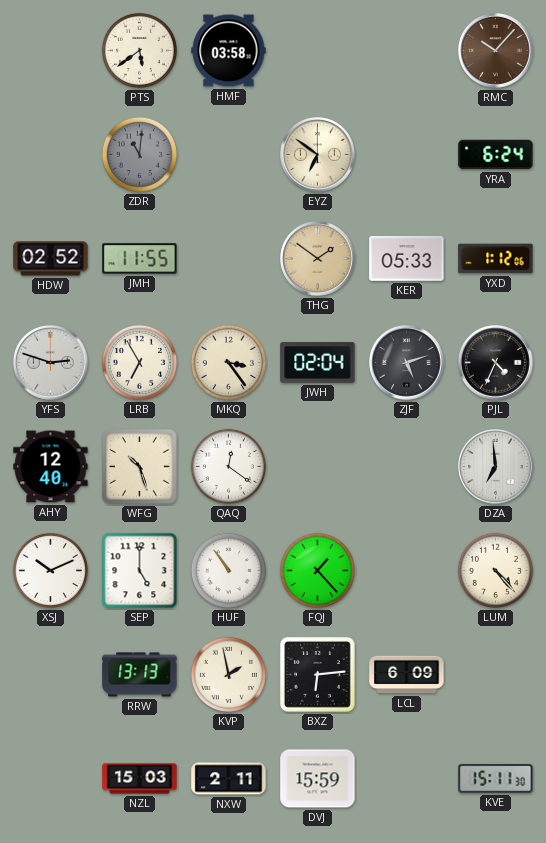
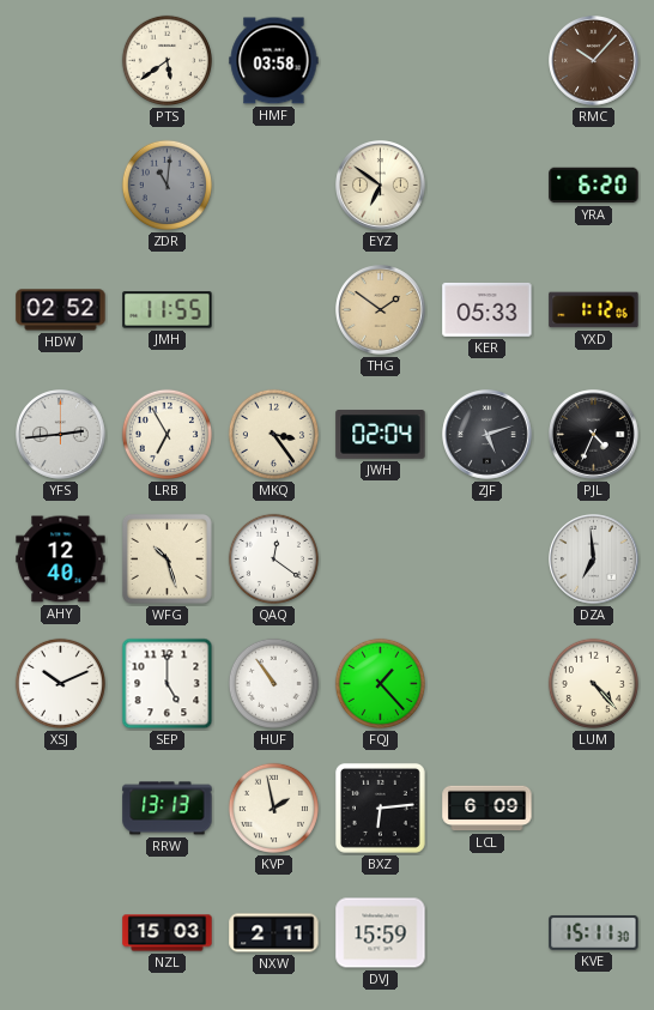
YRA: 6:24 -> 6:20 (594, 186)
YFS: 2:48 -> 2:44 (61, 435)
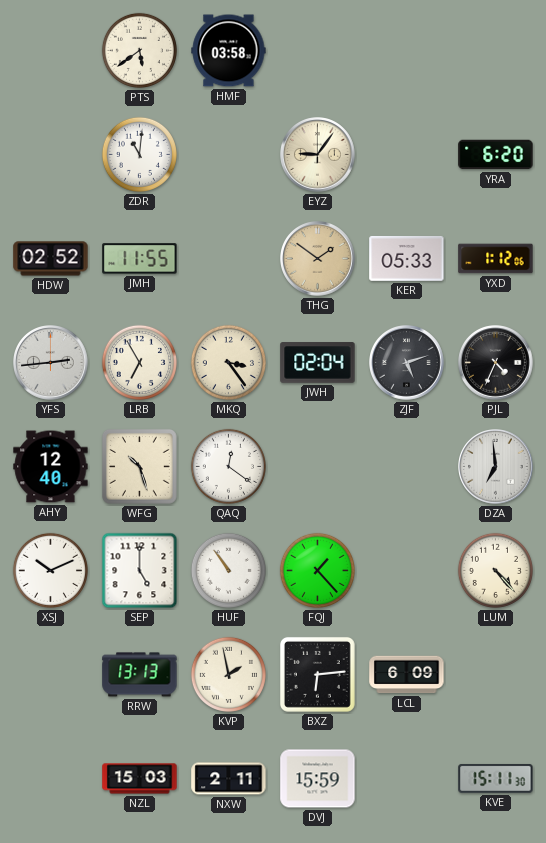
RMC: 10:07 -> none (594, 61)
ZDR dial: grey -> white (139, 154)
EYZ: 6:51 -> 9:06 (318, 155)
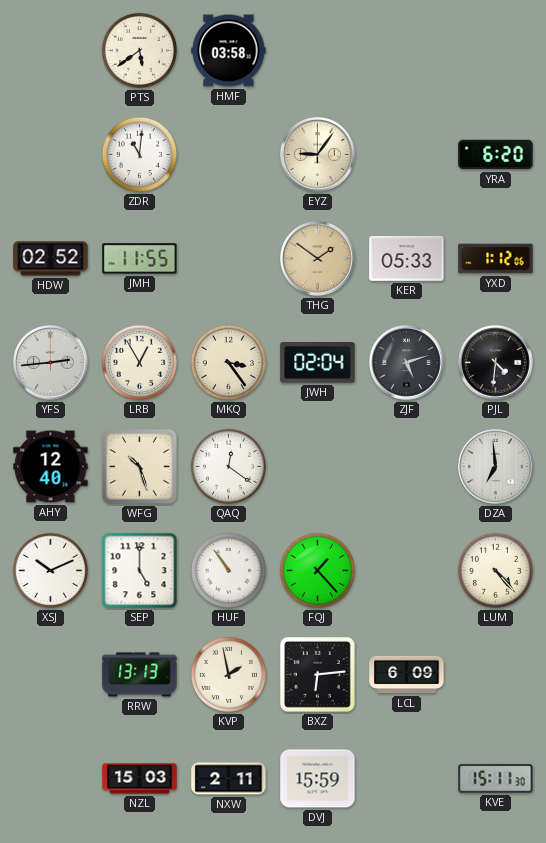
LRB: 6:55 -> 12:55 (139, 362)
PJL: 4:34 -> 4:31 (496, 363)
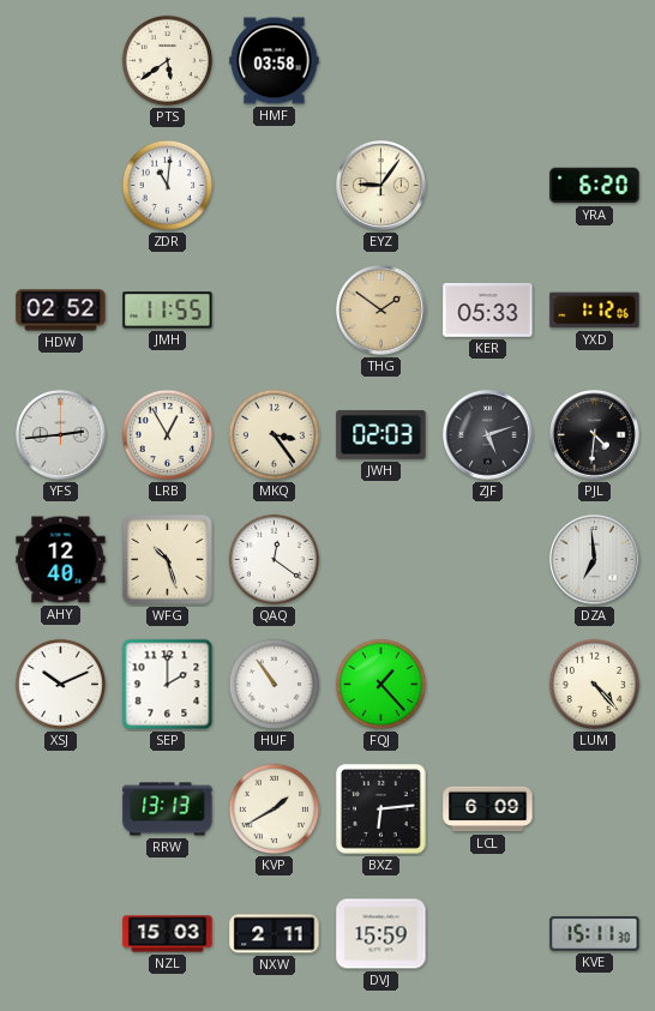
JWH: 02:04 -> 02:03 (381, 435)
SEP: 5:00 -> 2:00 (168, 685)
KVP: 1:58 -> 1:40 (274, 808)
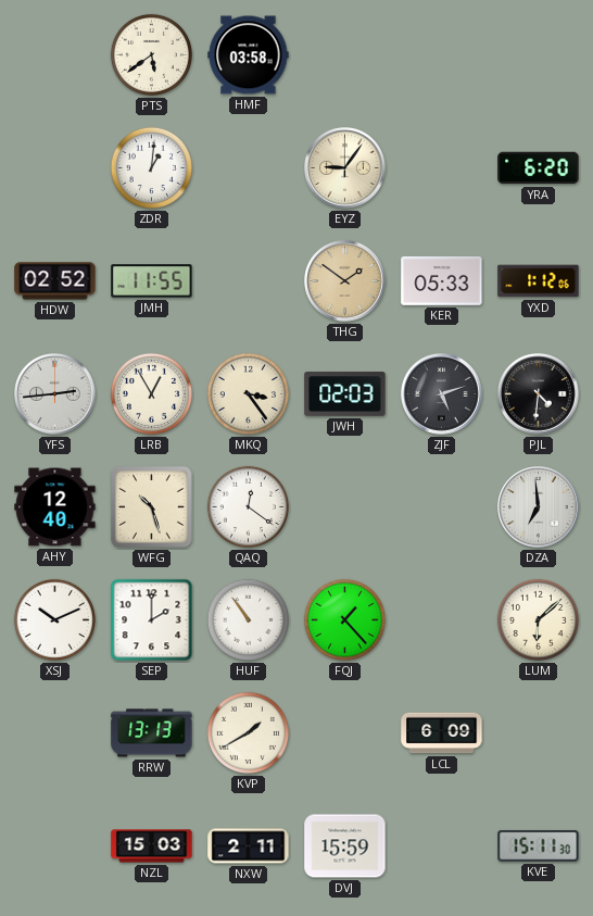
ZDR: 11:01 -> 1:01 (151, 167)
LUM: 4:23 -> 6:08 (538, 619)
BXZ: 6:14 -> none (381, 810)
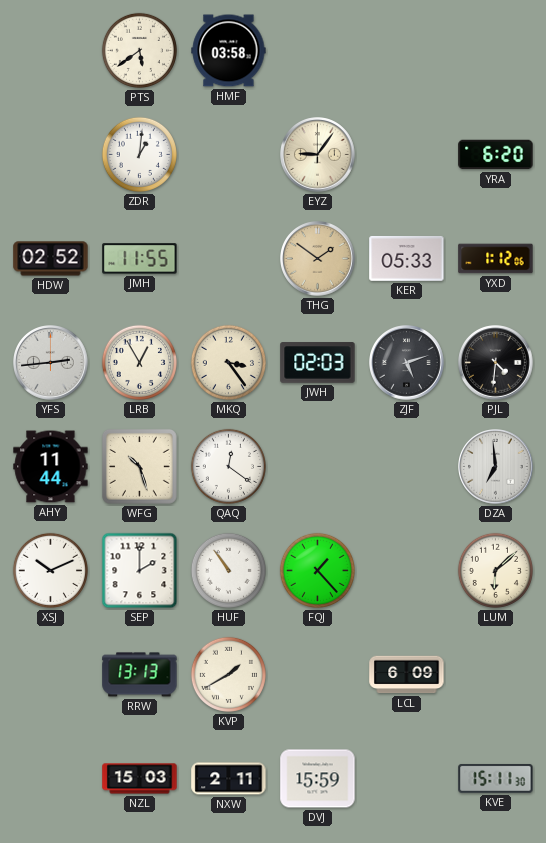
AHY: 12:40 -> 11:44 (51, 467)
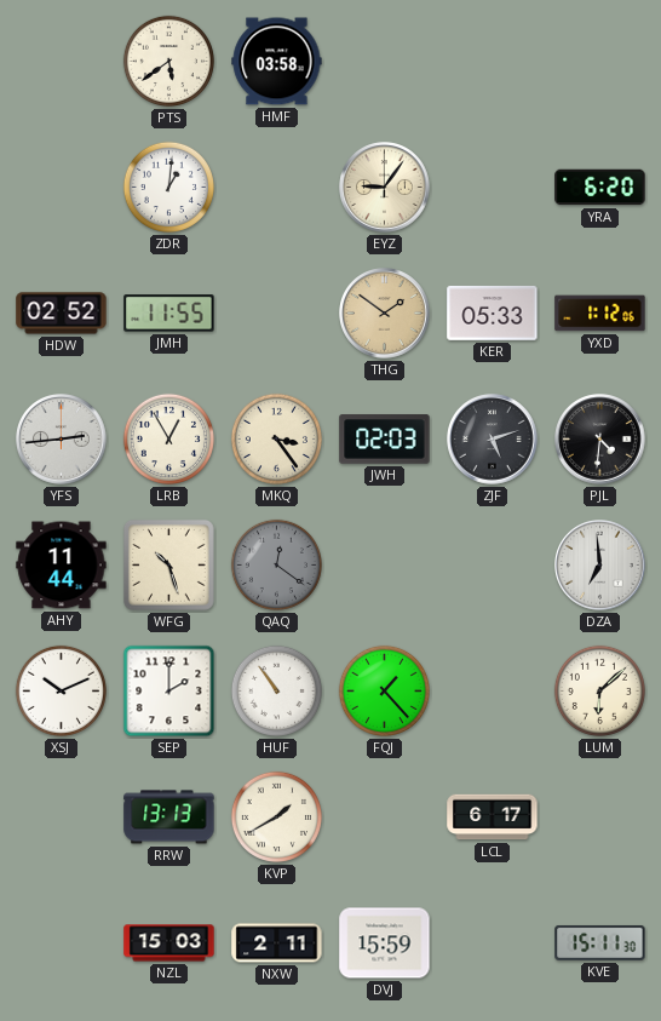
QAQ dial: white -> grey (276, 564)
LCL: 6:09 -> 6:17 (493, 818)
